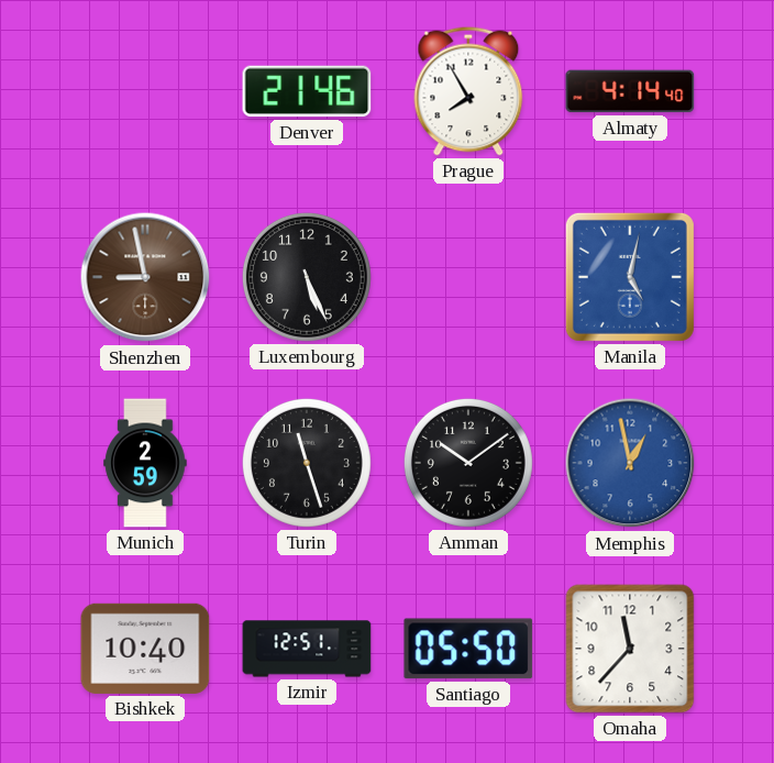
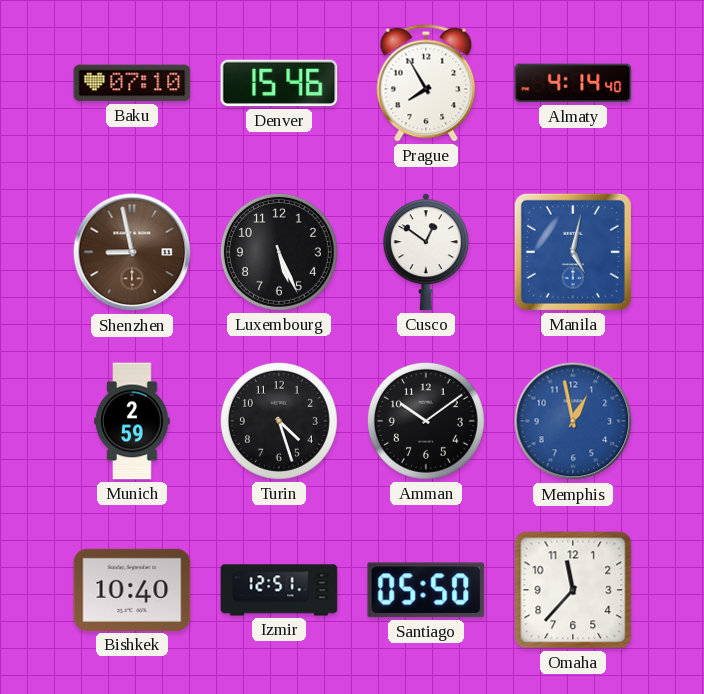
Baku: none -> 07:10 (132, 83)
Denver: 21:46 -> 15:46 (279, 83)
Cusco: none -> 12:51 (426, 252)
Turin: 11:27 -> 4:27 (279, 421)
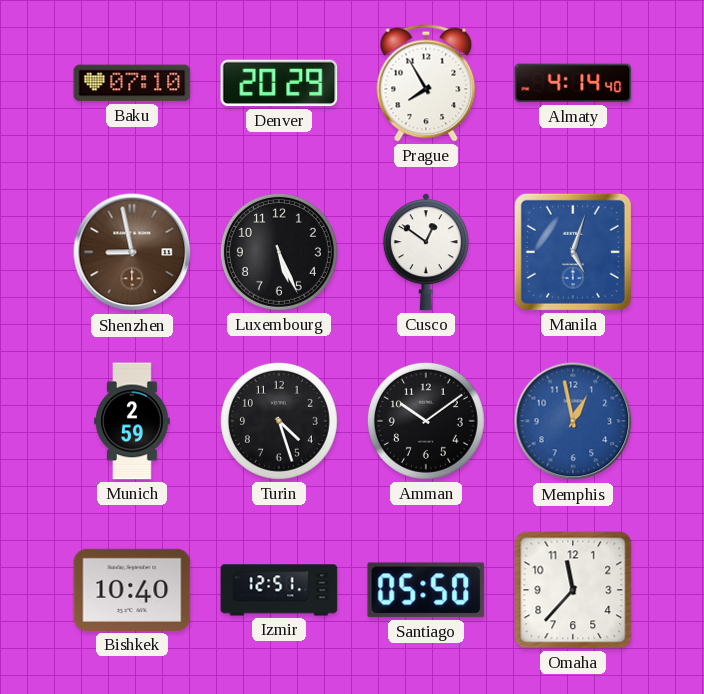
Denver: 15:46 -> 20:29 (279, 83)
Manila: 5:02 -> 5:03 (573, 252)
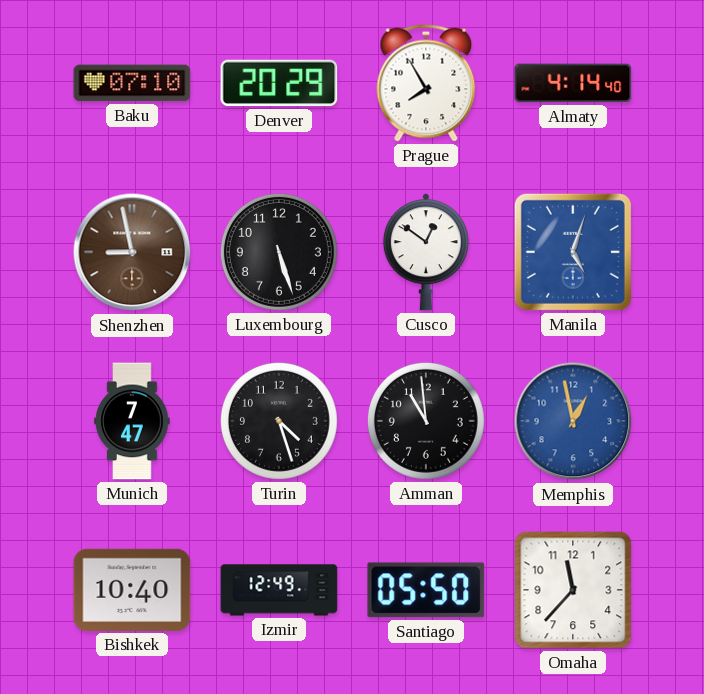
Luxembourg: 5:26 -> 5:27 (279, 252)
Munich: 2:59 -> 7:47 (132, 421)
Amman: 10:09 -> 10:59 (426, 421)
Izmir: 12:51 -> 12:49 (279, 590)
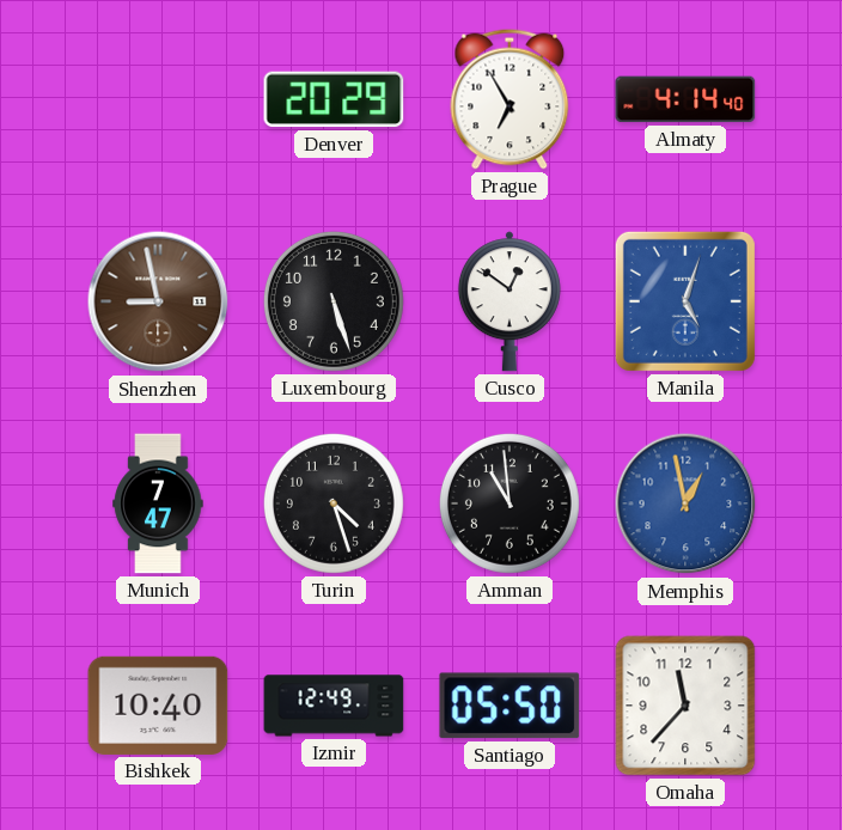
Baku: 07:10 -> none (132, 83)
Prague: 7:55 -> 6:55 (510, 99)
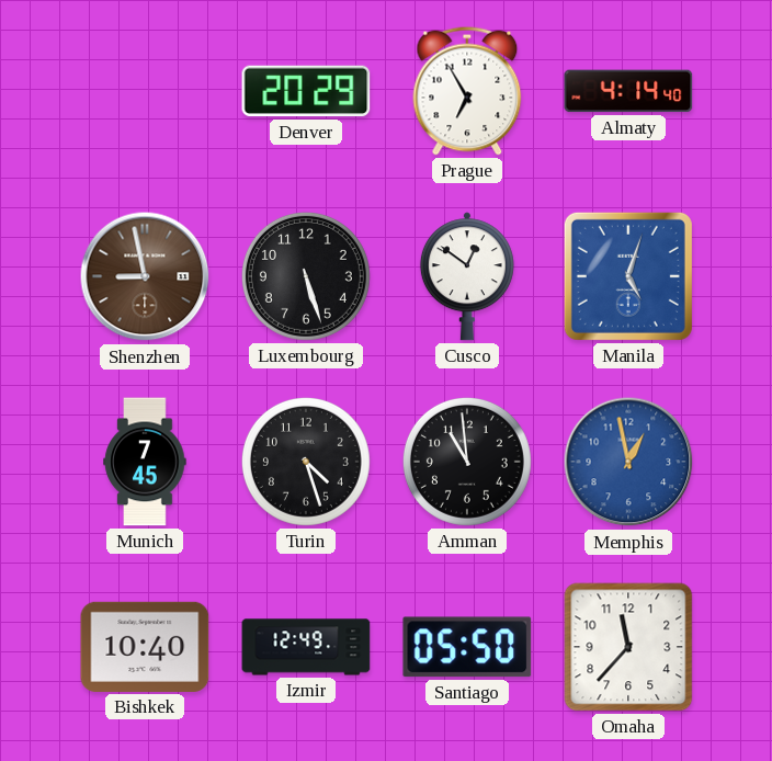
Munich: 7:47 -> 7:45 (145, 462)
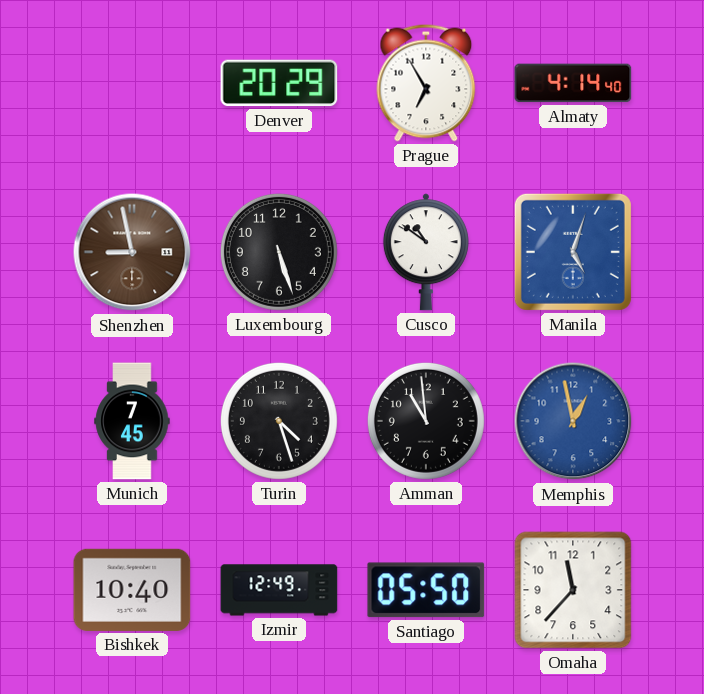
Cusco: 12:51 -> 10:51 (426, 252)
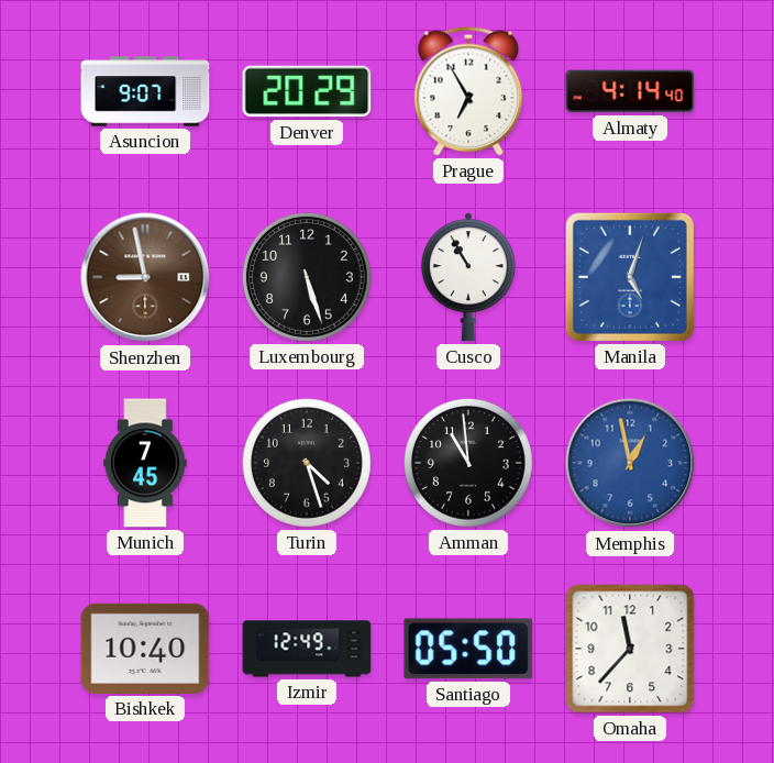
Asuncion: none -> 9:07 (145, 91)
Cusco: 10:51 -> 10:55 (468, 277)
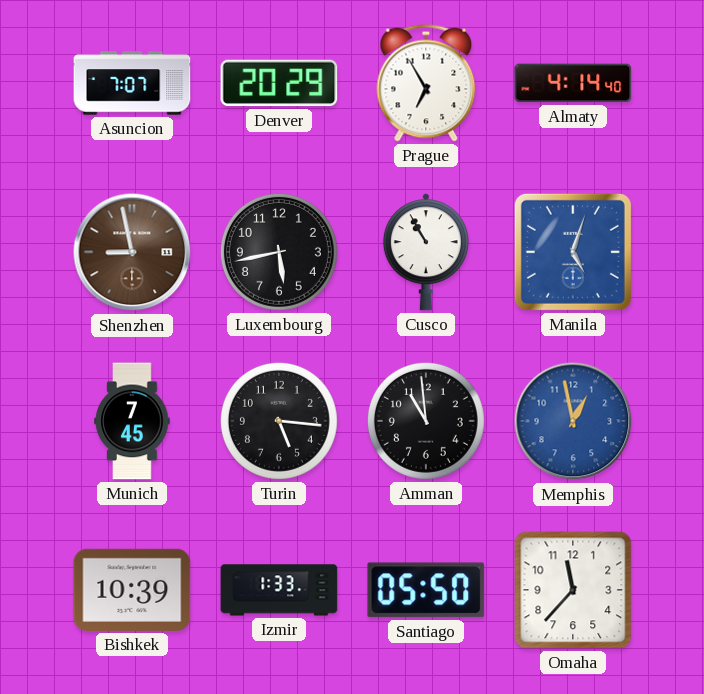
Asuncion: 9:07 -> 7:07 (132, 83)
Luxembourg: 5:27 -> 5:43 (279, 252)
Turin: 4:27 -> 5:16 (279, 421)
Bishkek: 10:40 -> 10:39 (132, 590)
Izmir: 12:49 -> 1:33 (279, 590)
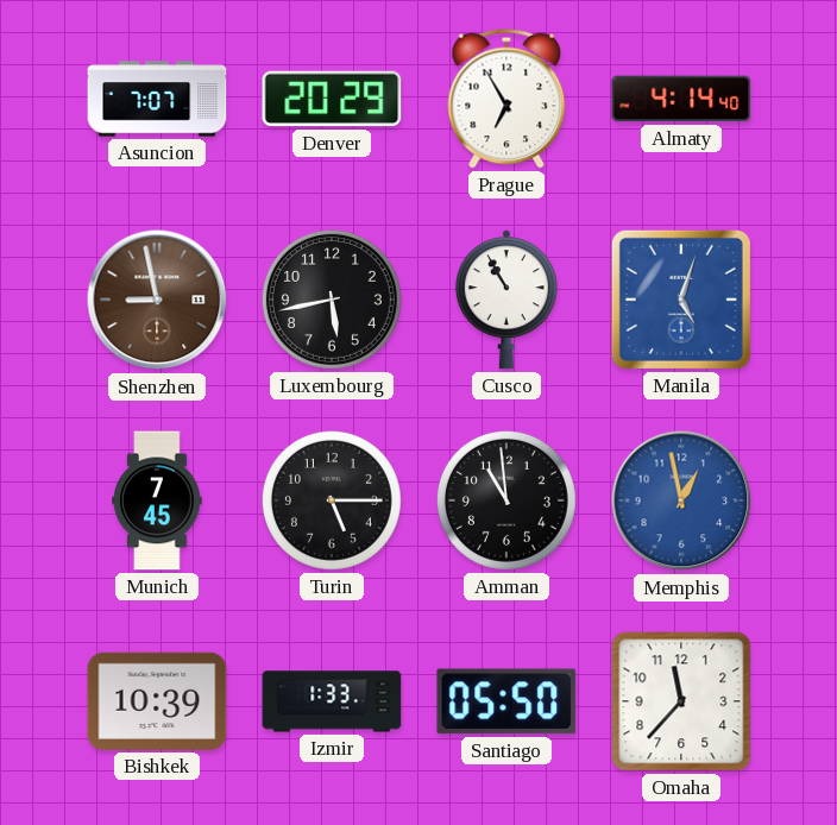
Turin: 5:16 -> 5:15 (332, 500)
